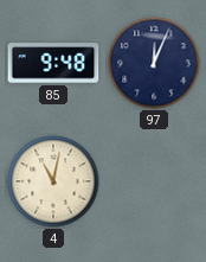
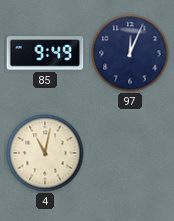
85: 9:48 -> 9:49 (45, 53)
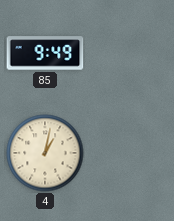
97: 12:04 -> none (130, 53)
4: 11:02 -> 1:02 (45, 153)
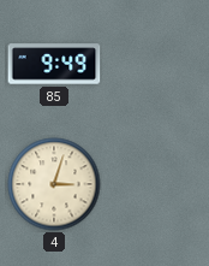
4: 1:02 -> 3:03 (54, 184)
